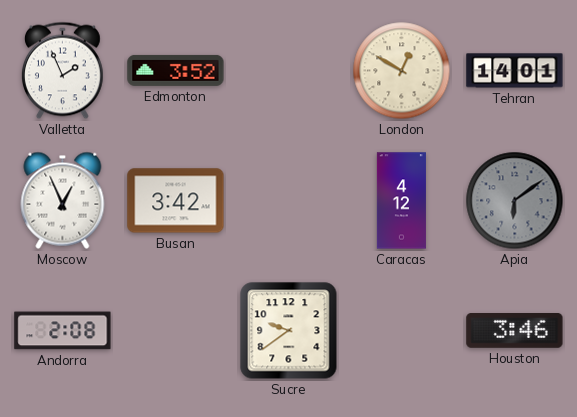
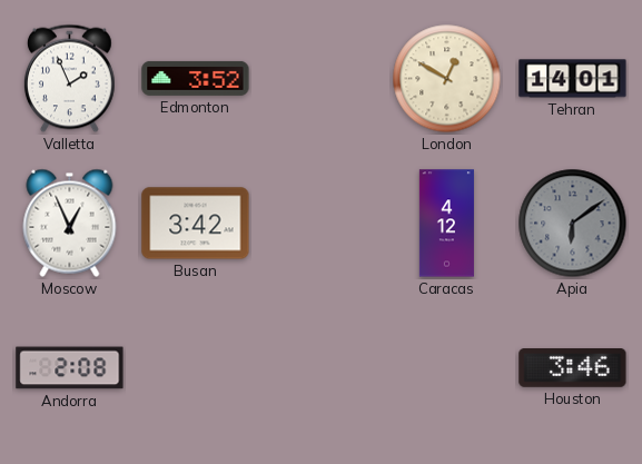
Sucre: 9:39 -> none (289, 331)
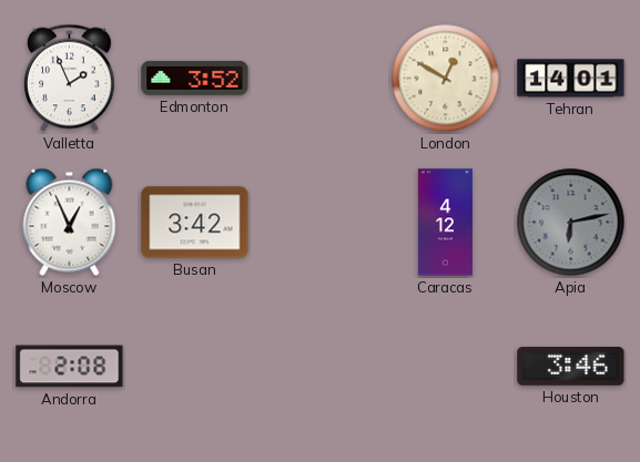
Apia: 6:09 -> 6:13 (571, 223)
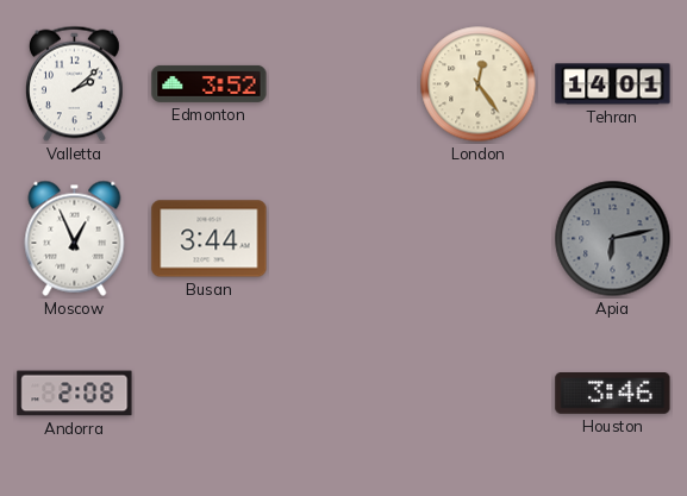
Valletta: 1:56 -> 2:08 (75, 84)
London: 12:50 -> 12:24 (479, 84)
Busan: 3:42 -> 3:44 (210, 239)
Caracas: 4:12 -> none (445, 223)
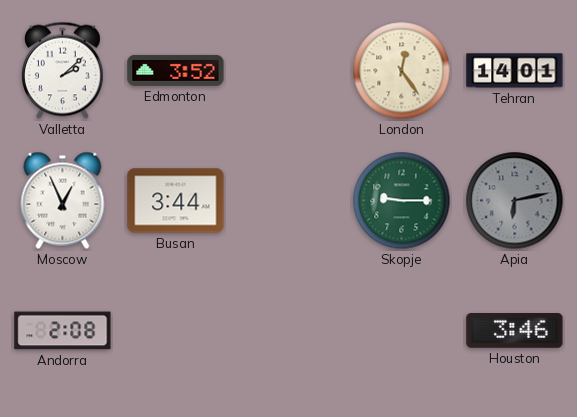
Skopje: none -> 9:15 (402, 201)
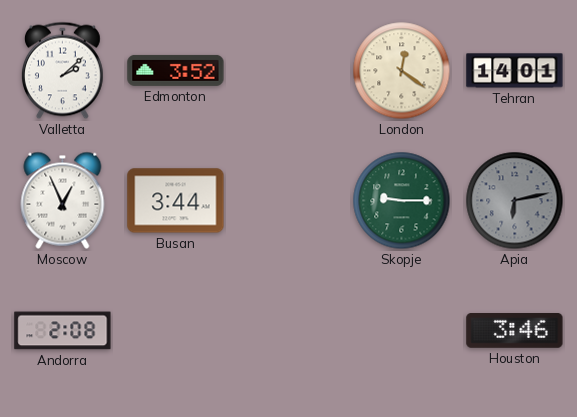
London: 12:24 -> 12:21 (402, 71)
